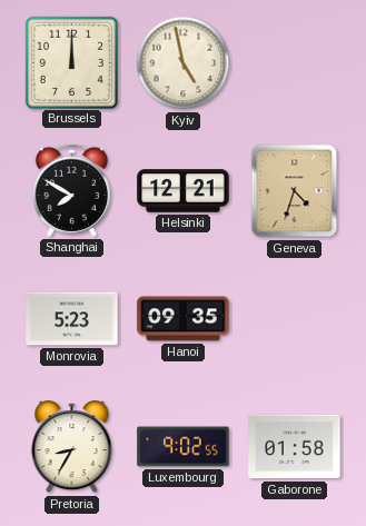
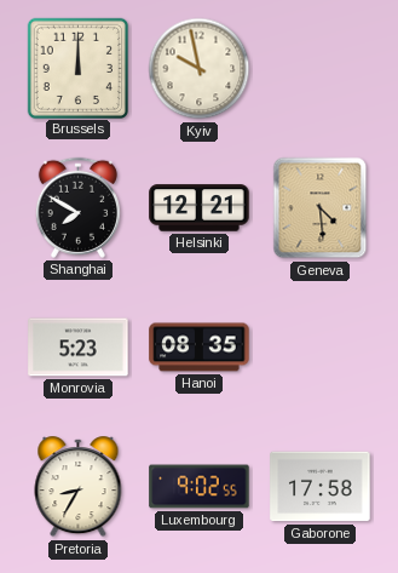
Kyiv: 4:58 -> 9:58 (200, 69)
Geneva: 4:33 -> 4:29 (321, 208)
Hanoi: 09:35 -> 08:35 (200, 348)
Gaborone: 01:58 -> 17:58 (321, 487)
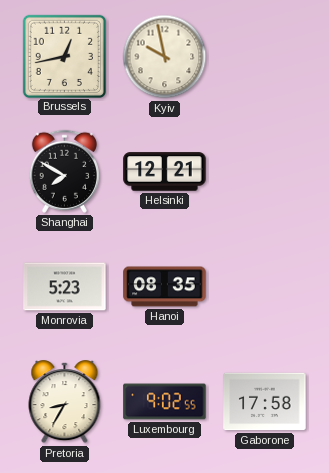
Brussels: 12:00 -> 12:43 (64, 56)
Geneva: 4:29 -> none (321, 208)
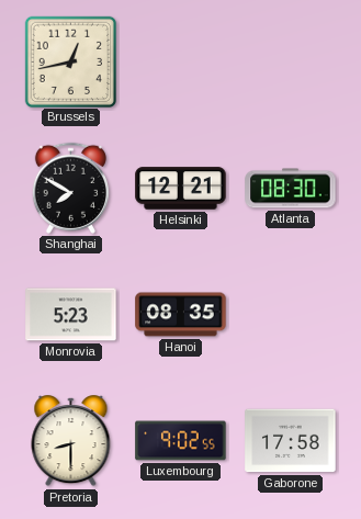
Kyiv: 9:58 -> none (165, 57)
Atlanta: none -> 08:30 (291, 189)
Pretoria: 8:35 -> 8:30 (71, 441)
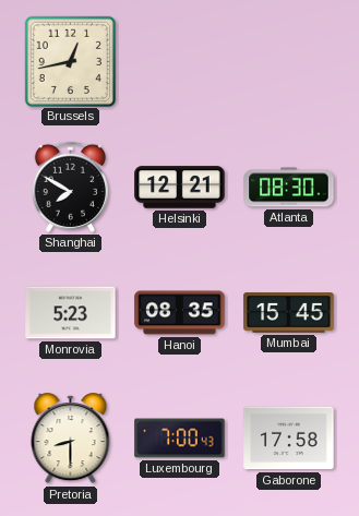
Mumbai: none -> 15:45 (289, 313)
Luxembourg: 9:02 -> 7:00 (180, 439)
